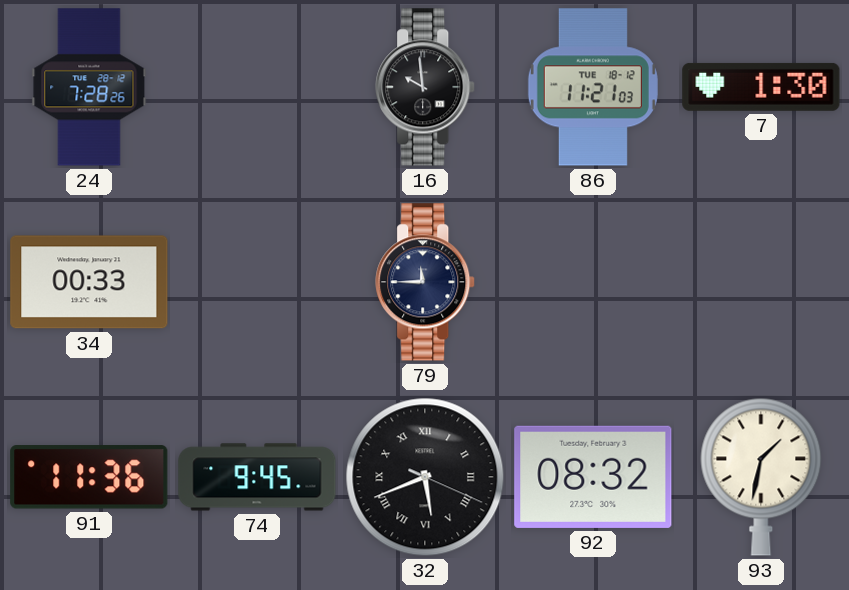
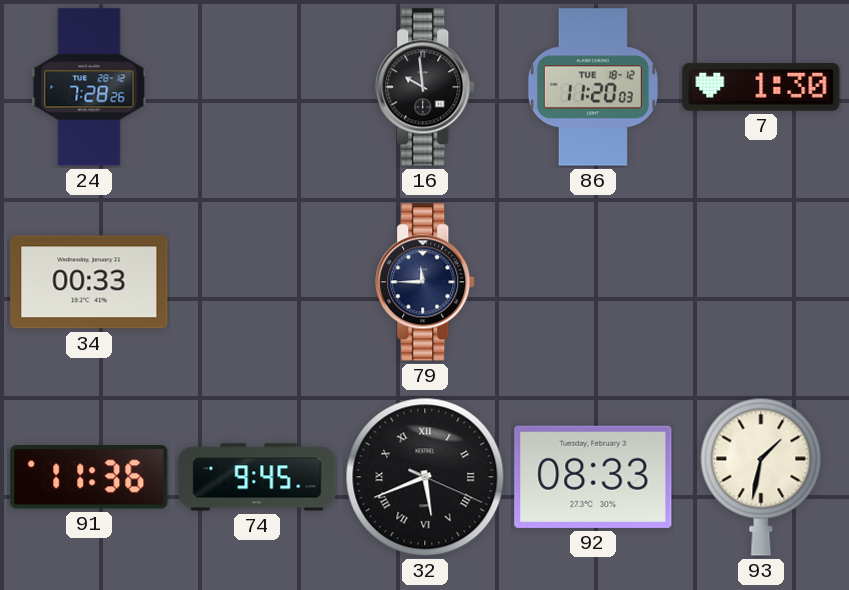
86: 11:21 -> 11:20 (593, 87)
92: 08:32 -> 08:33 (593, 477)
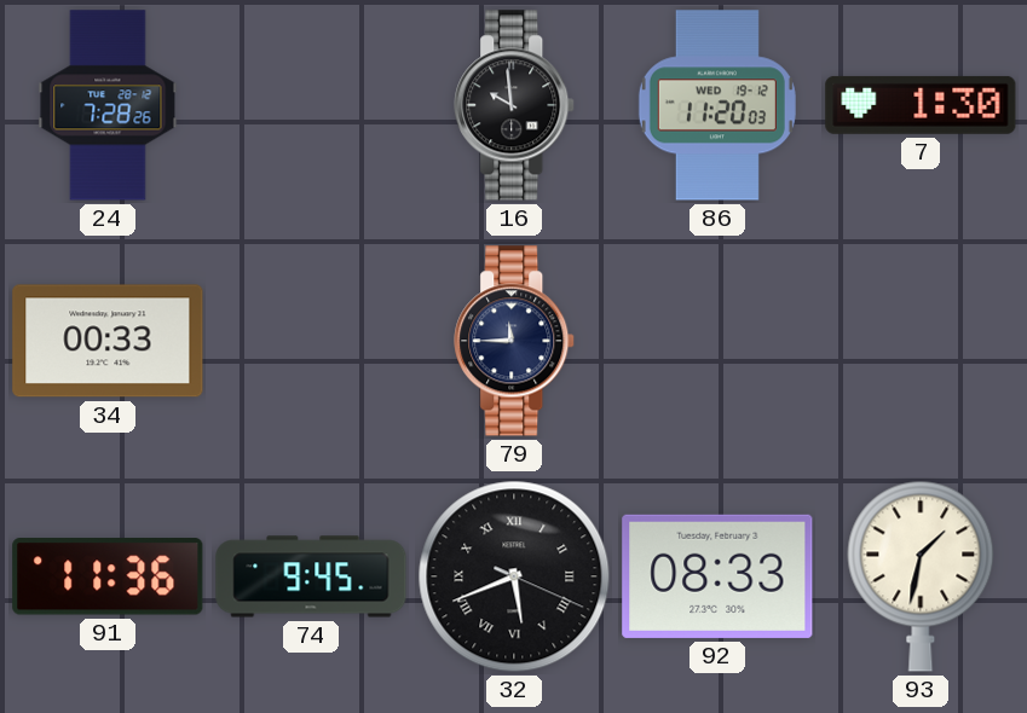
86 date: TUE 18-12 -> WED 19-12 (717, 105)
